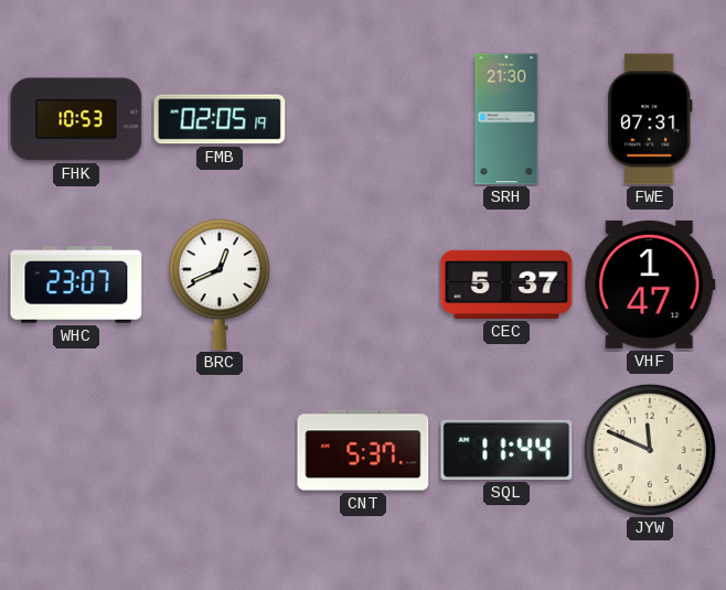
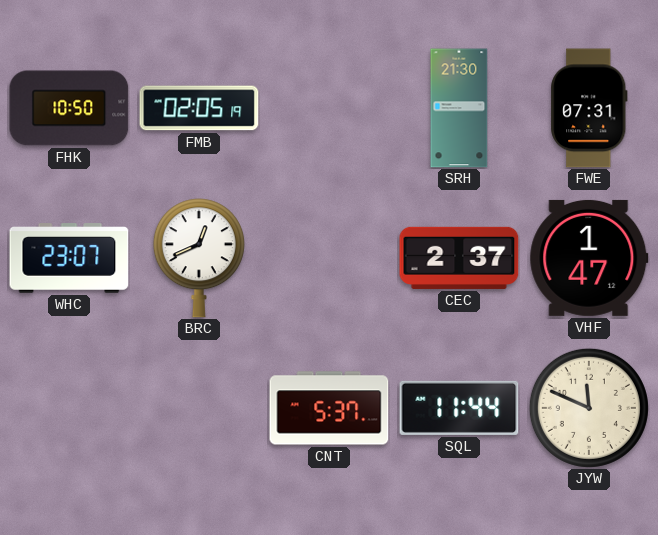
FHK: 10:53 -> 10:50 (69, 108)
CEC: 5:37 -> 2:37 (459, 258)
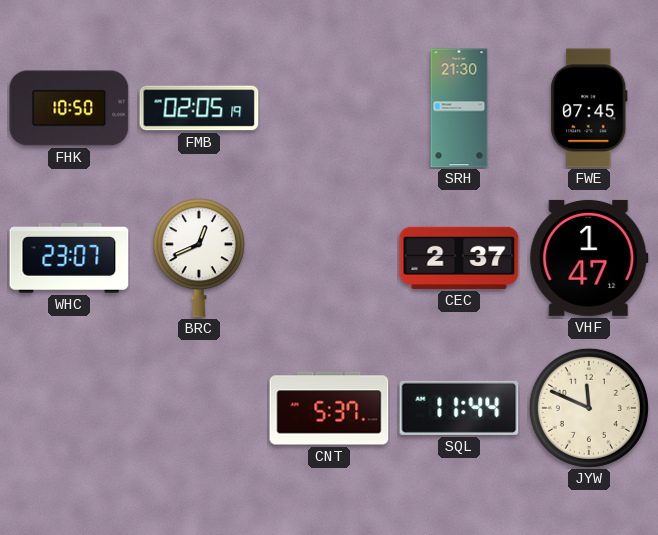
FWE: 07:31 -> 07:45 (589, 108)
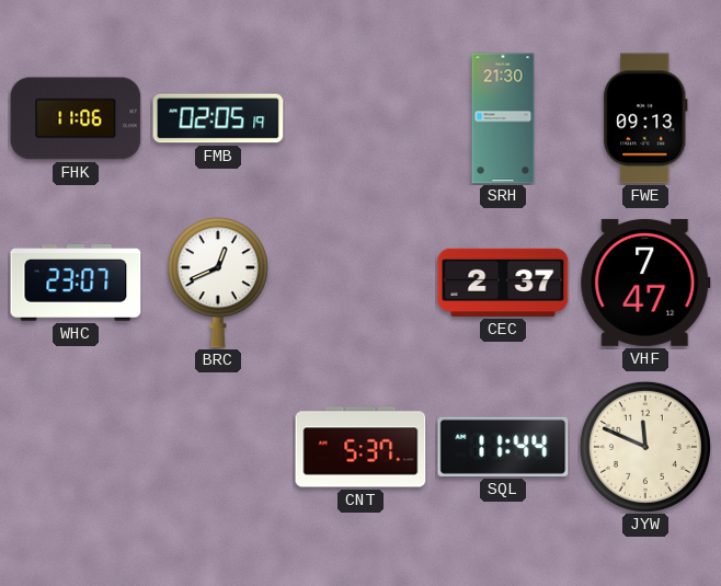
FHK: 10:50 -> 11:06 (76, 118)
FWE: 07:45 -> 09:13 (645, 118)
VHF: 1:47 -> 7:47 (645, 283)
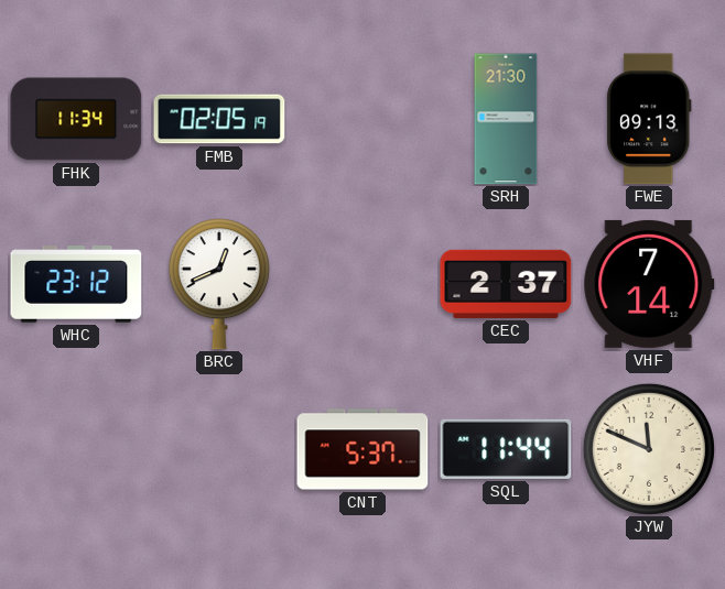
FHK: 11:06 -> 11:34 (76, 119)
WHC: 23:07 -> 23:12 (76, 284)
VHF: 7:47 -> 7:14 (649, 284)
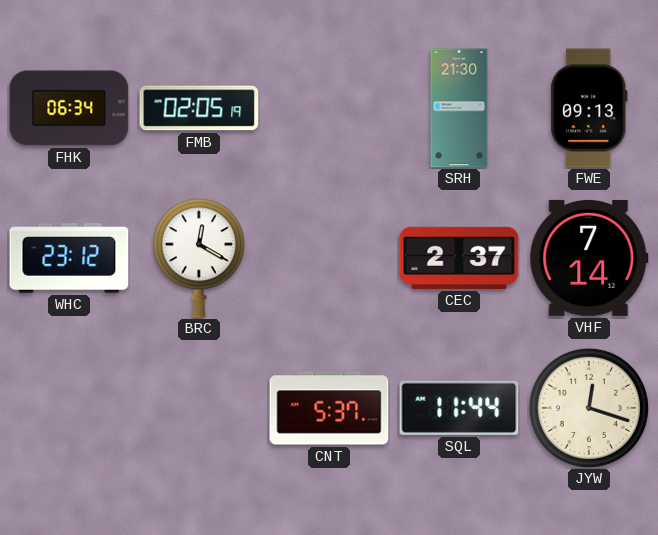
FHK: 11:34 -> 06:34 (69, 108)
BRC: 12:41 -> 12:20 (199, 258)
JYW: 11:49 -> 12:18 (589, 408)
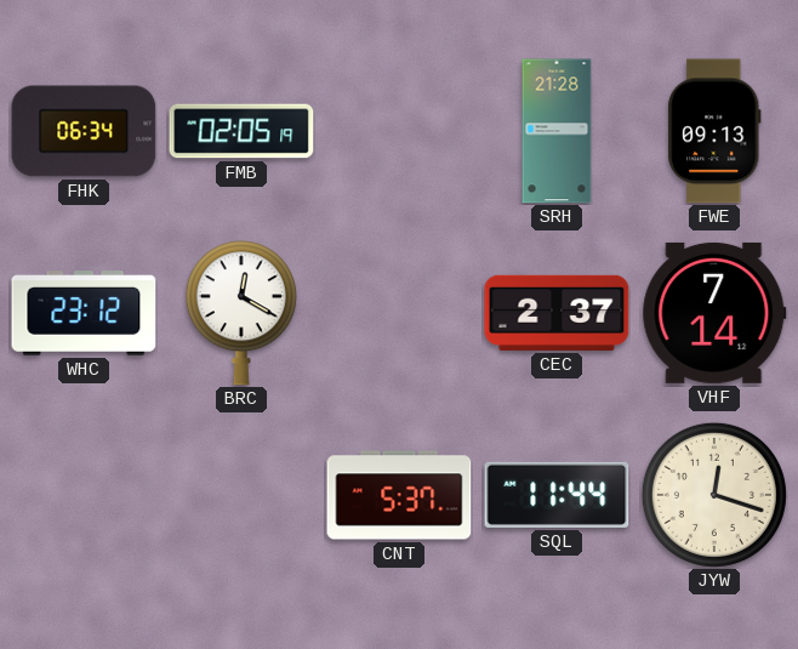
SRH: 21:30 -> 21:28 (557, 131)
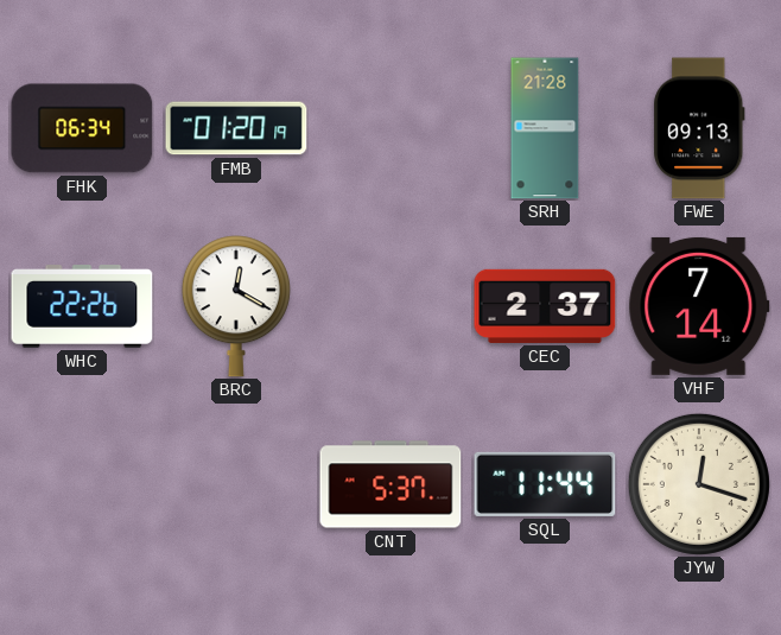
FMB: 02:05 -> 01:20 (236, 128)
WHC: 23:12 -> 22:26 (82, 306)
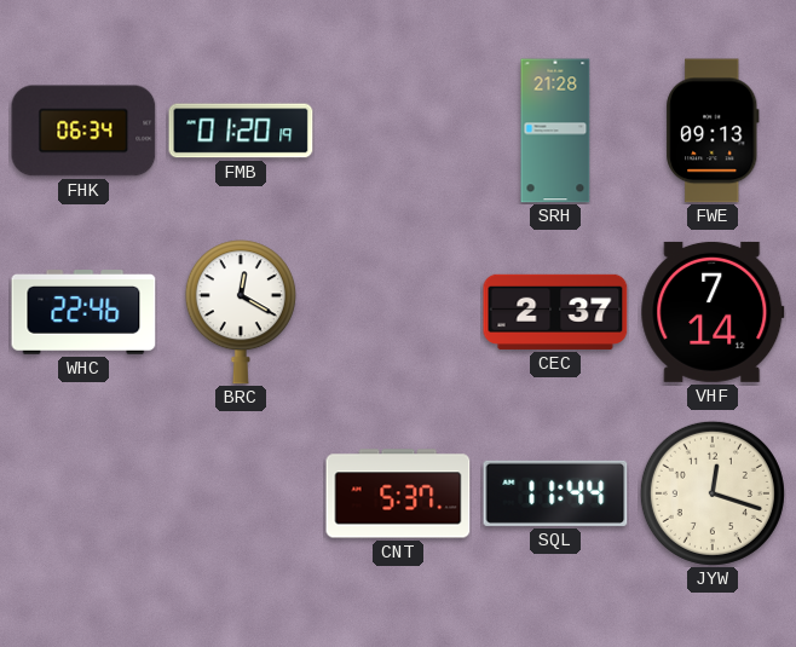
WHC: 22:26 -> 22:46 (83, 312)
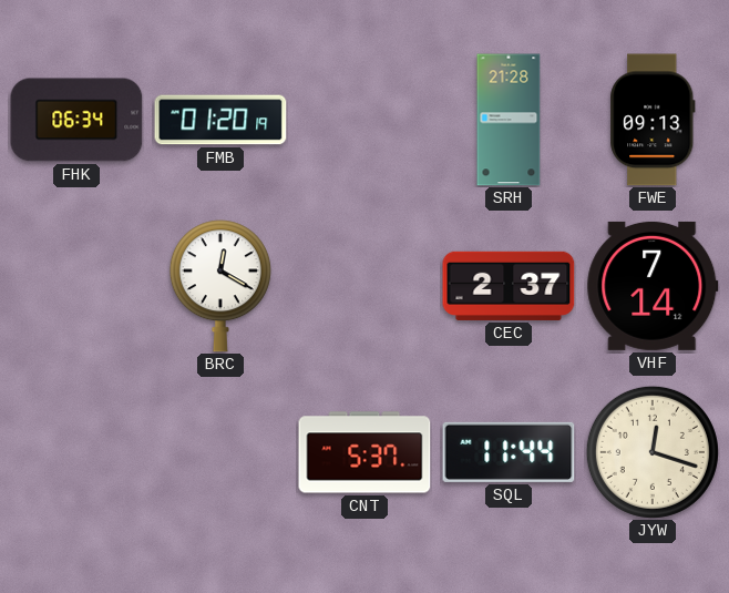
WHC: 22:46 -> none (83, 312)
